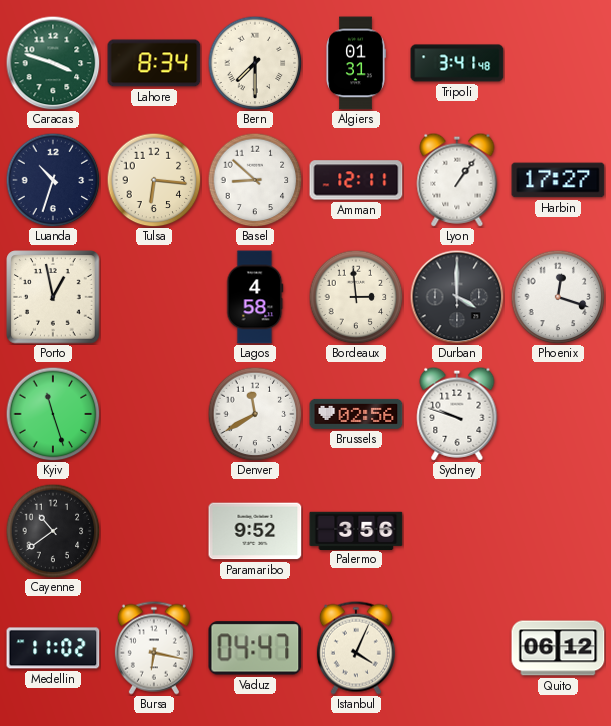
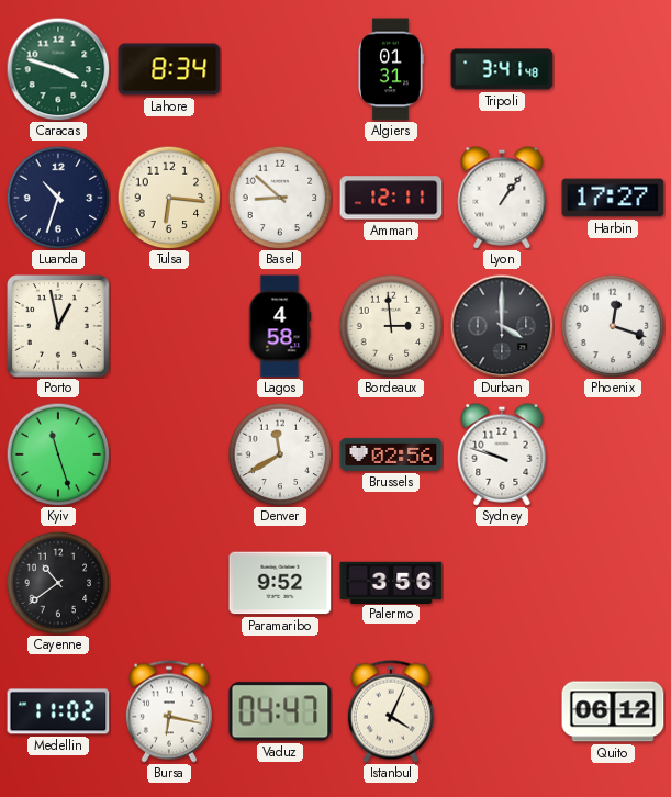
Bern: 7:30 -> none (255, 63)
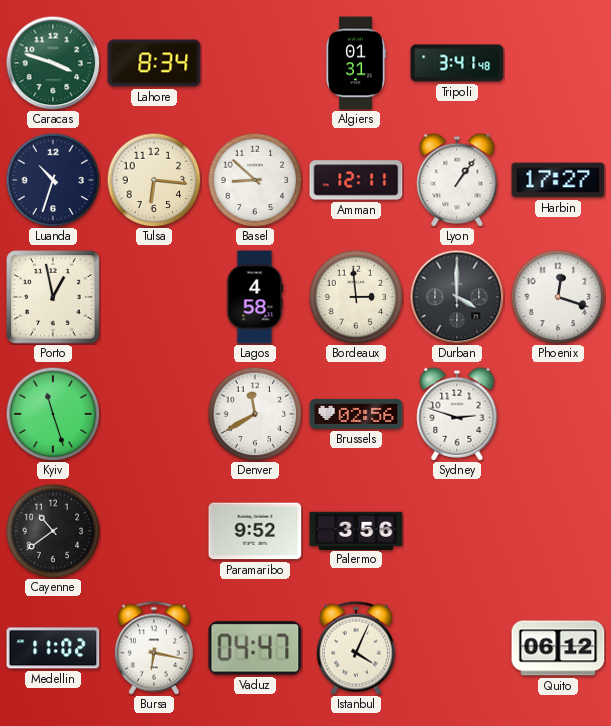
Sydney: 9:48 -> 2:48 (457, 414)
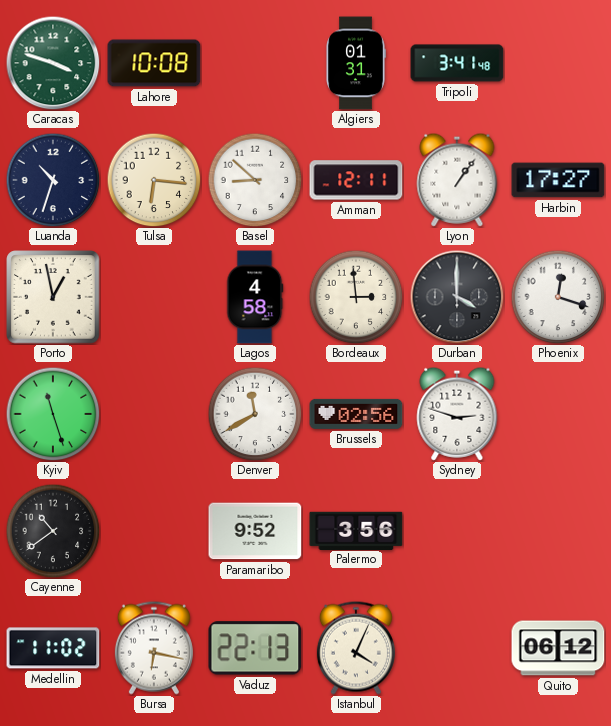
Lahore: 8:34 -> 10:08 (154, 63)
Vaduz: 04:47 -> 22:13 (255, 648)
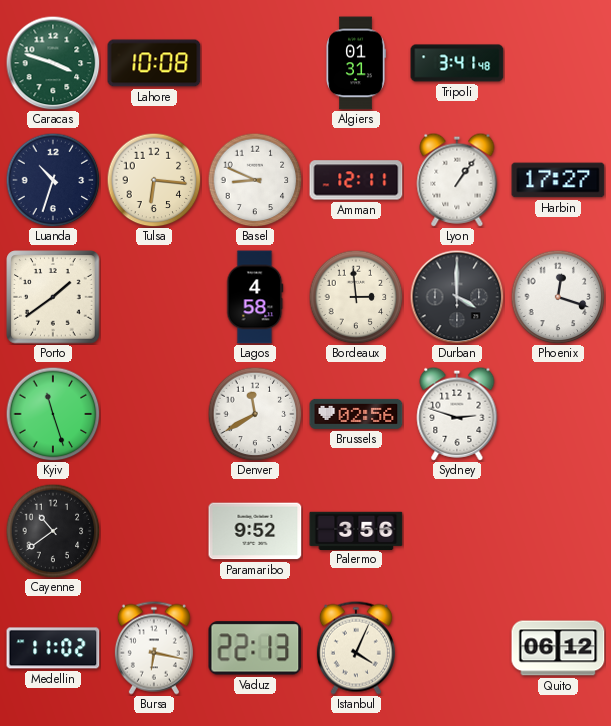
Basel: 8:52 -> 8:49 (255, 180)
Porto: 12:58 -> 1:39 (53, 297)
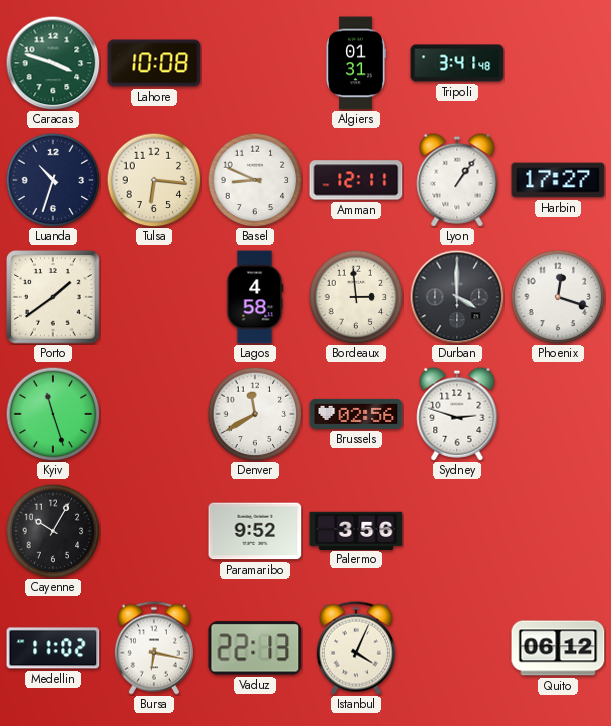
Cayenne: 10:39 -> 10:05 (53, 531)
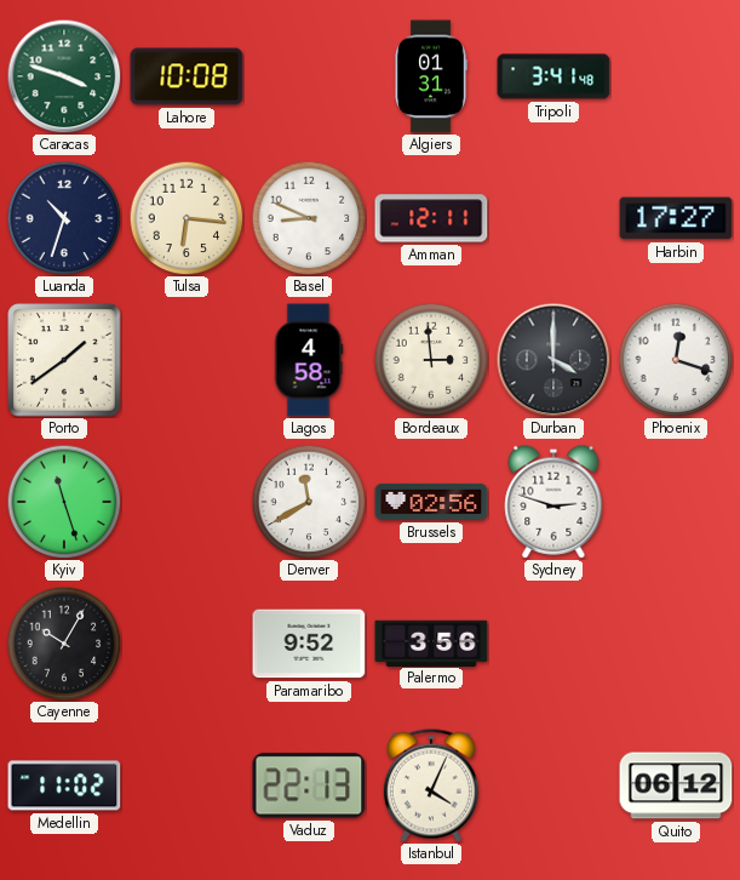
Lyon: 1:06 -> none (457, 180)
Bursa: 6:17 -> none (154, 648)
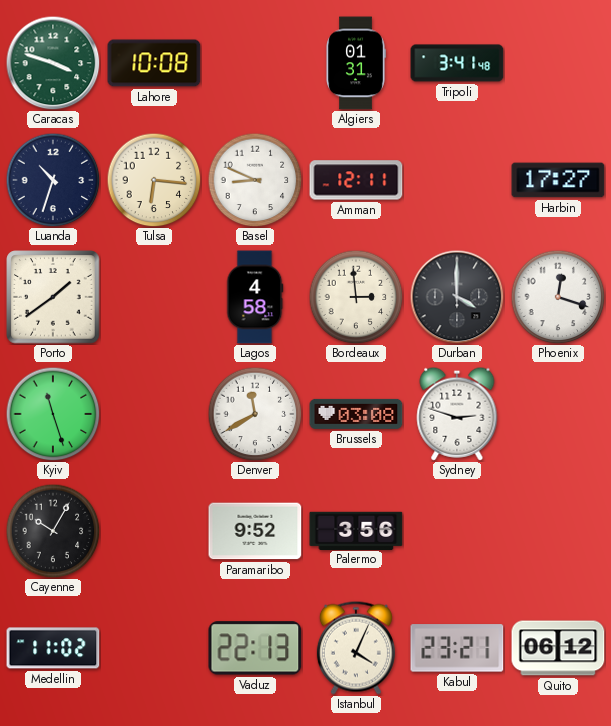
Brussels: 02:56 -> 03:08 (356, 414)
Kabul: none -> 23:21 (457, 648)
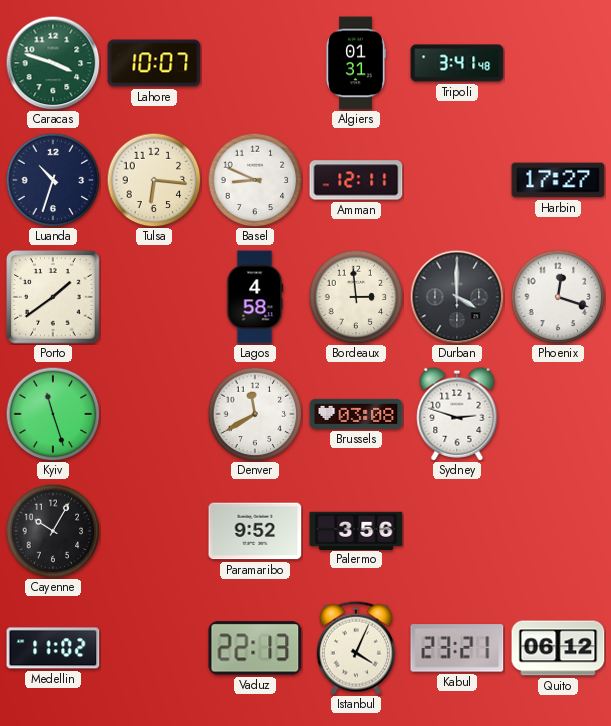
Lahore: 10:08 -> 10:07 (154, 63)
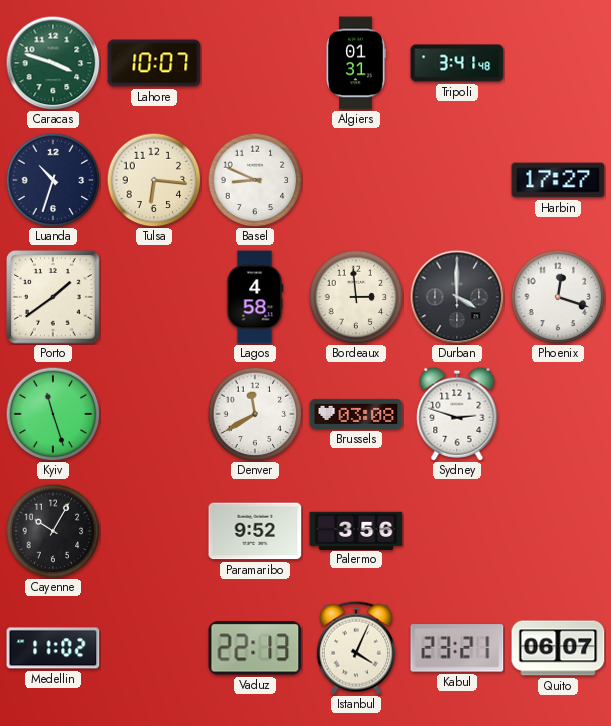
Amman: 12:11 -> none (356, 180)
Quito: 06:12 -> 06:07 (558, 648)
